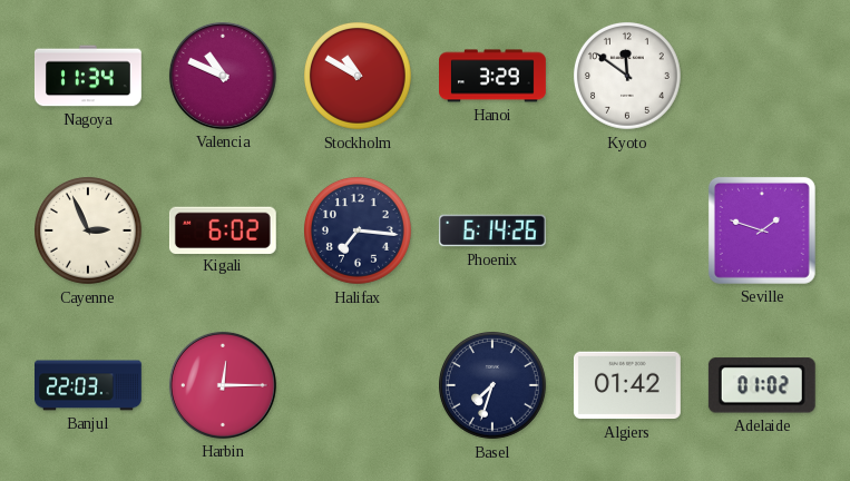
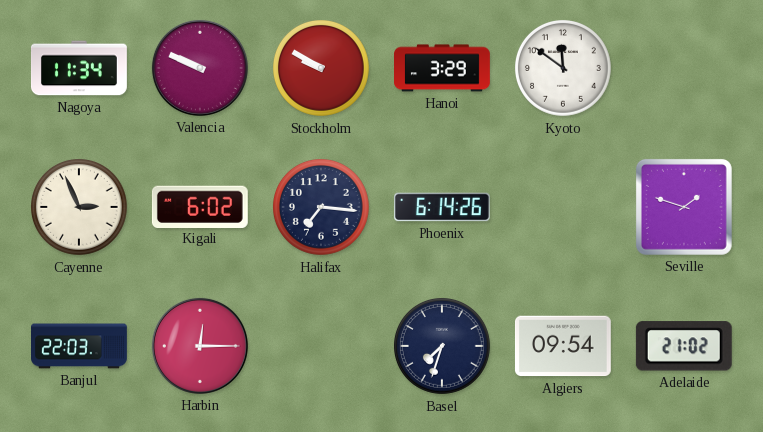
Valencia: 10:49 -> 9:49 (200, 68)
Stockholm: 10:50 -> 9:50 (322, 69)
Algiers: 01:42 -> 09:54 (563, 346)
Adelaide: 01:02 -> 21:02 (684, 346)
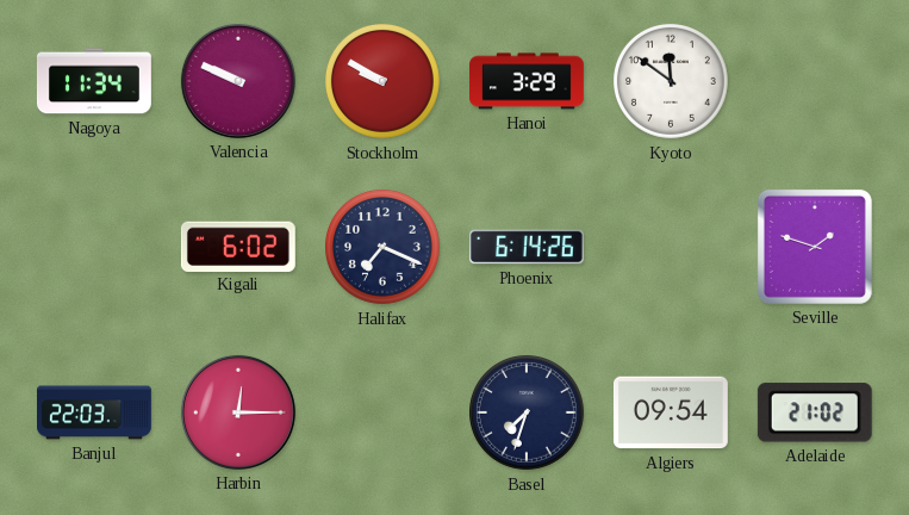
Cayenne: 2:56 -> none (80, 208)
Halifax: 7:16 -> 7:19 (384, 248)
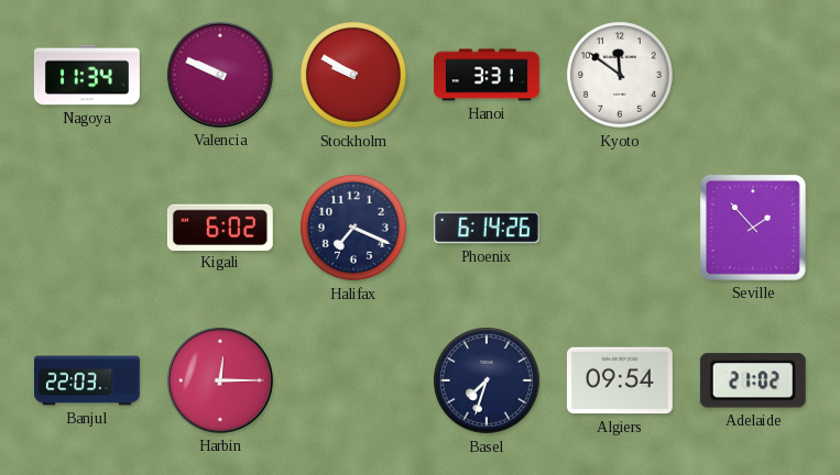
Hanoi: 3:29 -> 3:31 (488, 75)
Seville: 1:48 -> 1:53 (753, 228)
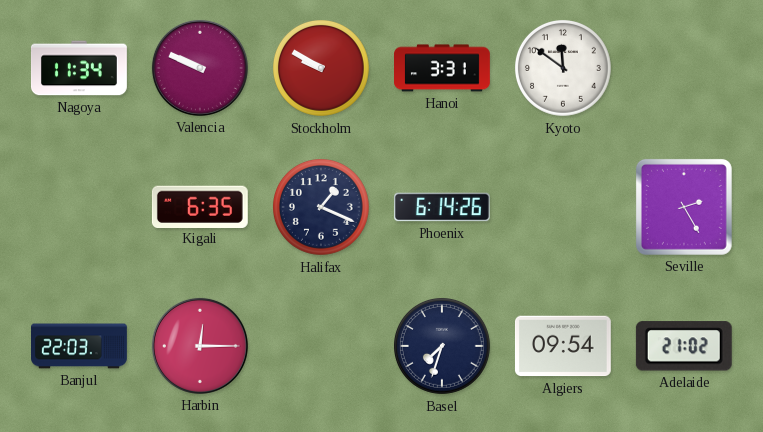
Kigali: 6:02 -> 6:35 (200, 206)
Halifax: 7:19 -> 1:19 (322, 208)
Seville: 1:53 -> 2:25 (684, 207)
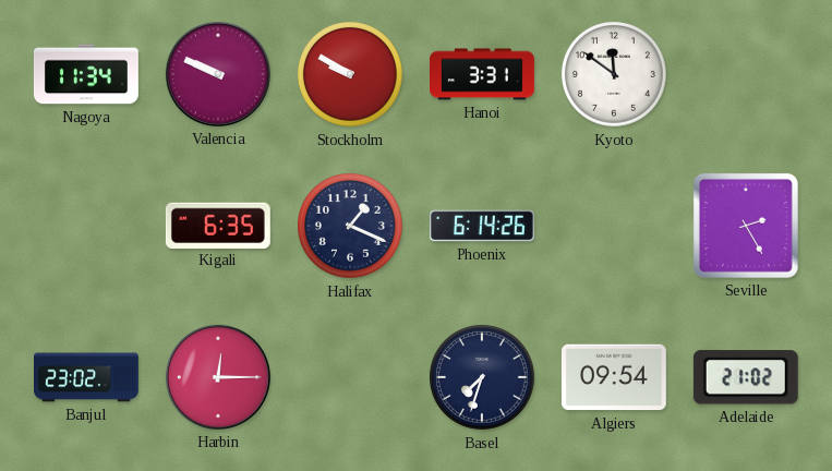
Banjul: 22:03 -> 23:02 (87, 377)
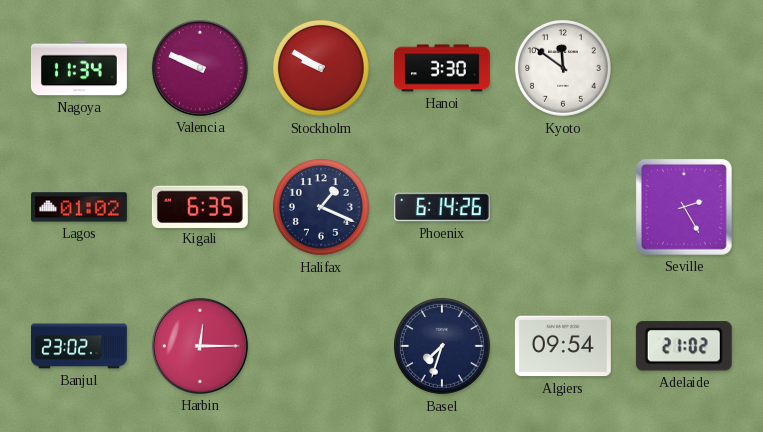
Hanoi: 3:31 -> 3:30 (443, 68)
Lagos: none -> 01:02 (80, 207)
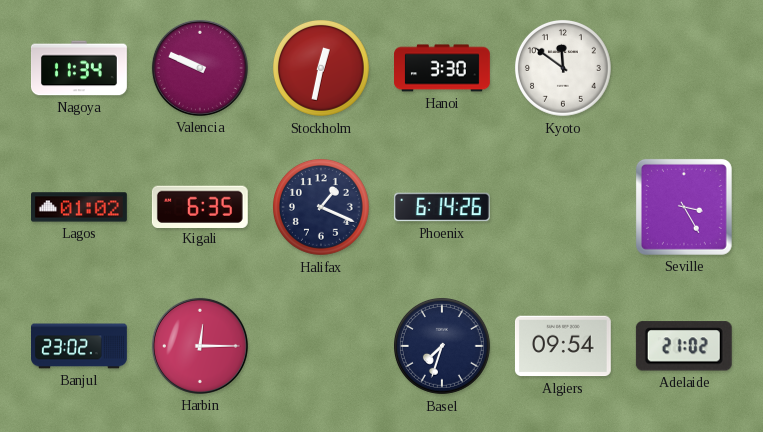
Stockholm: 9:50 -> 12:32 (322, 69)
Seville: 2:25 -> 3:25 (684, 207)
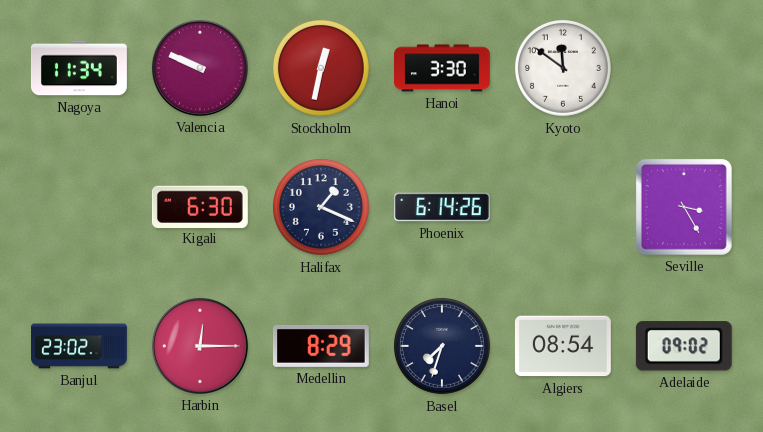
Lagos: 01:02 -> none (80, 207)
Kigali: 6:35 -> 6:30 (200, 206)
Medellin: none -> 8:29 (321, 347)
Algiers: 09:54 -> 08:54 (563, 346)
Adelaide: 21:02 -> 09:02 (684, 346)
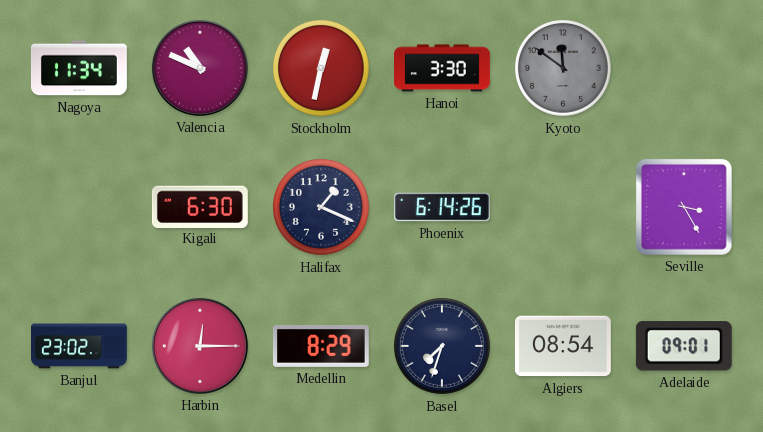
Valencia: 9:49 -> 10:49 (200, 68)
Kyoto dial: white -> grey (564, 69)
Adelaide: 09:02 -> 09:01 (684, 346)
